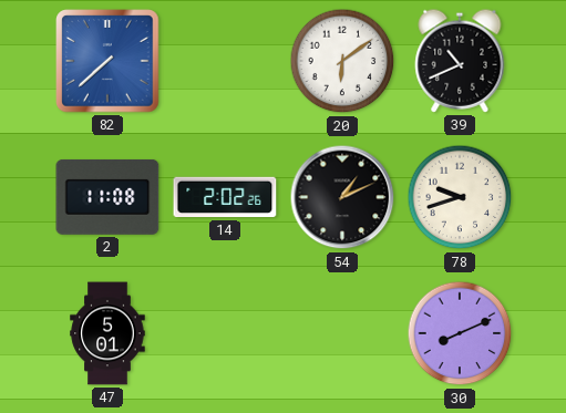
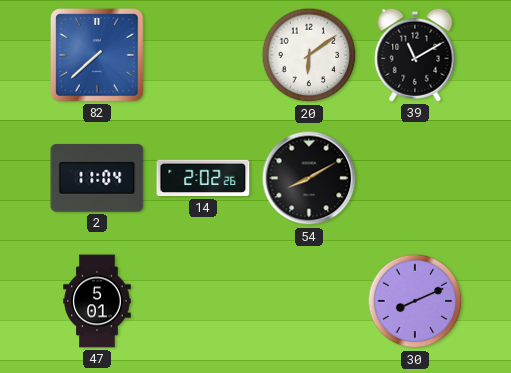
39: 10:41 -> 11:10 (415, 55)
2: 11:08 -> 11:04 (97, 178)
54: 1:11 -> 8:10 (309, 178)
78: 9:42 -> none (460, 197)
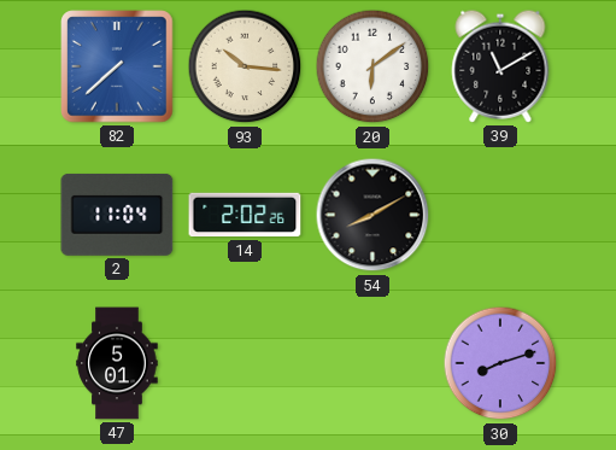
93: none -> 10:16 (245, 66)
30: 8:11 -> 8:12 (500, 363)
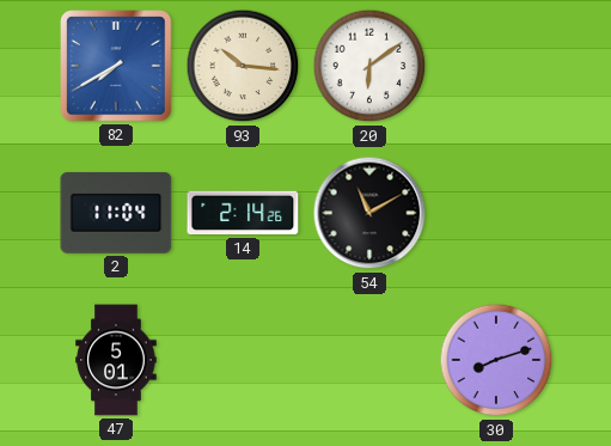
82: 7:38 -> 7:40 (116, 66)
39: 11:10 -> none (500, 66)
14: 2:02 -> 2:14 (243, 213)
54: 8:10 -> 11:10 (369, 213)
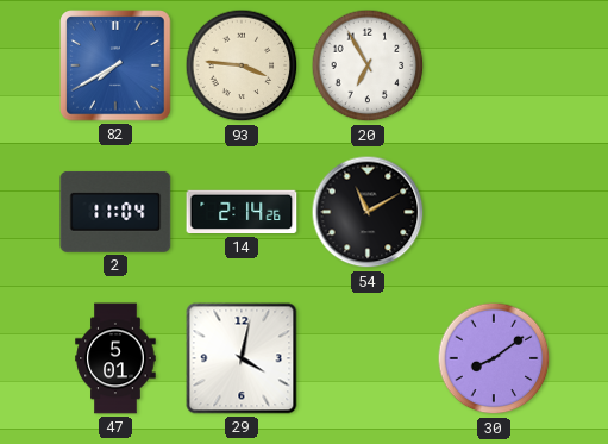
93: 10:16 -> 3:46 (242, 65)
20: 6:09 -> 6:55 (368, 65)
29: none -> 4:02 (242, 358)
30: 8:12 -> 8:09 (494, 358)
